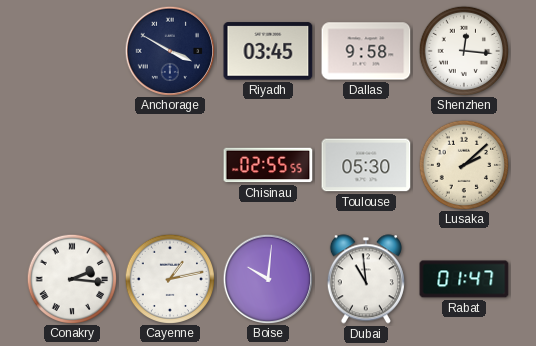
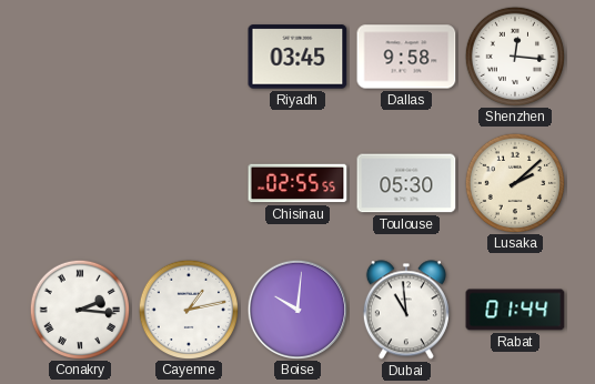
Anchorage: 3:50 -> none (169, 50)
Rabat: 01:47 -> 01:44 (515, 310)
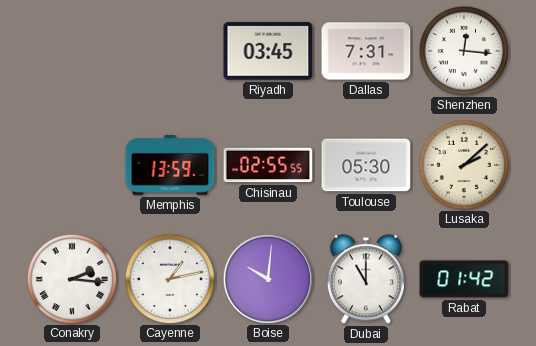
Dallas: 9:58 -> 7:31 (366, 51)
Memphis: none -> 13:59 (170, 166)
Dubai: 10:59 -> 11:00 (366, 279)
Rabat: 01:44 -> 01:42 (464, 279)
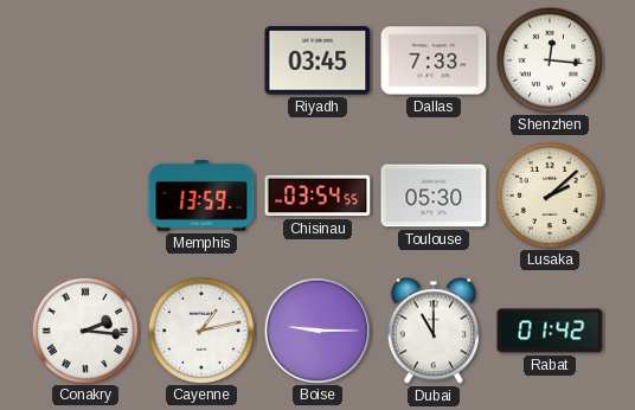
Dallas: 7:31 -> 7:33 (434, 60)
Chisinau: 02:55 -> 03:54 (317, 196)
Boise: 10:01 -> 9:15 (316, 329)
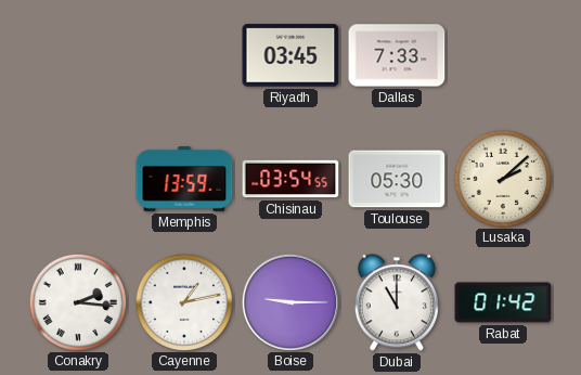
Shenzhen: 12:16 -> none (549, 59)
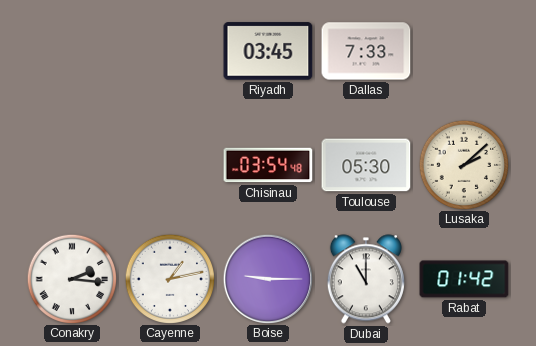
Memphis: 13:59 -> none (184, 180)
Chisinau: 03:54:55 -> 03:54:48 (268, 165)
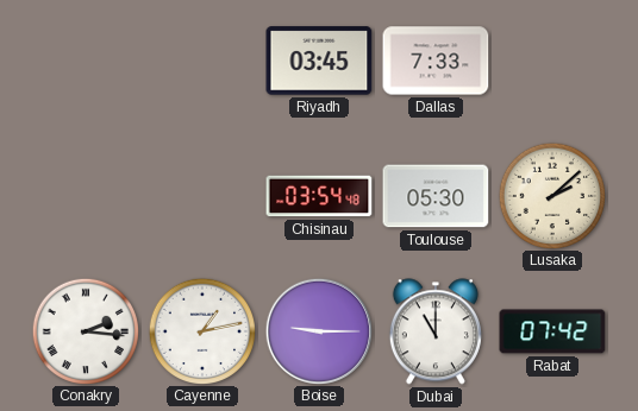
Rabat: 01:42 -> 07:42 (552, 331)
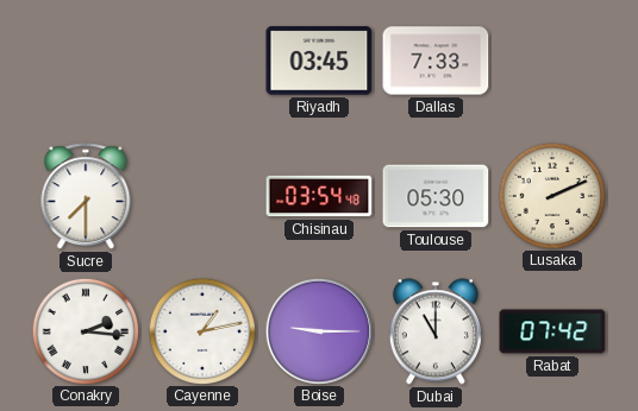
Sucre: none -> 7:30 (86, 197)
Lusaka: 2:08 -> 2:11 (551, 195)
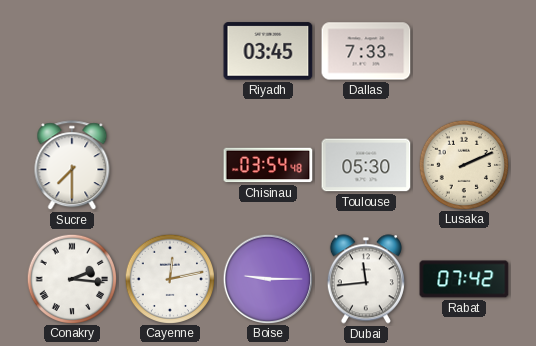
Cayenne: 1:13 -> 12:13 (169, 278)
Dubai: 11:00 -> 11:44 (366, 279)
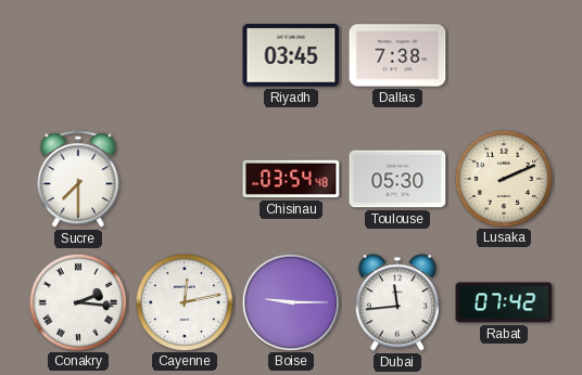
Dallas: 7:33 -> 7:38 (397, 55)
